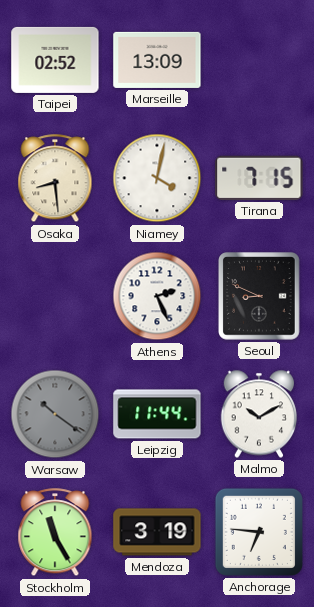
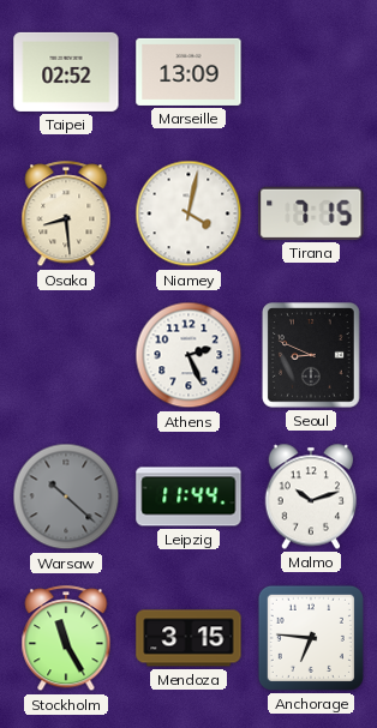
Warsaw: 10:21 -> 10:22 (66, 497)
Malmo: 10:10 -> 10:12 (311, 497)
Mendoza: 3:19 -> 3:15 (188, 638)
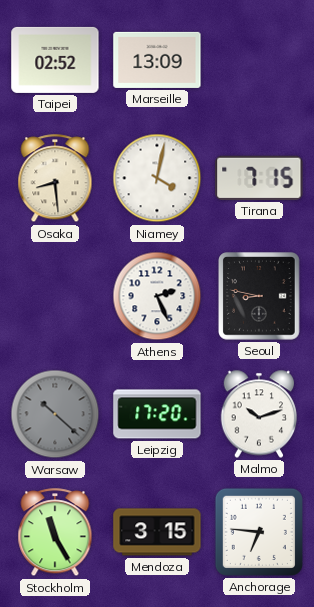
Seoul: 8:49 -> 8:47 (259, 296)
Leipzig: 11:44 -> 17:20 (157, 414)
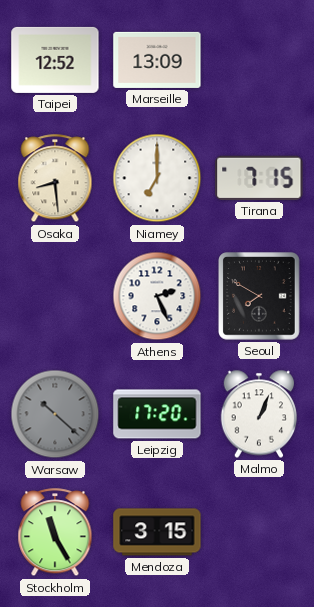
Taipei: 02:52 -> 12:52 (55, 60)
Niamey: 4:02 -> 7:00 (157, 178)
Seoul: 8:47 -> 7:50 (259, 296)
Malmo: 10:12 -> 1:04 (259, 414)
Anchorage: 6:46 -> none (259, 532)
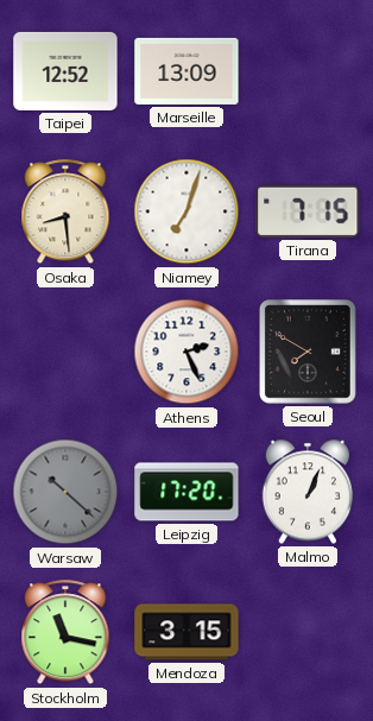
Niamey: 7:00 -> 7:03 (186, 211)
Stockholm: 11:25 -> 11:17 (65, 633)
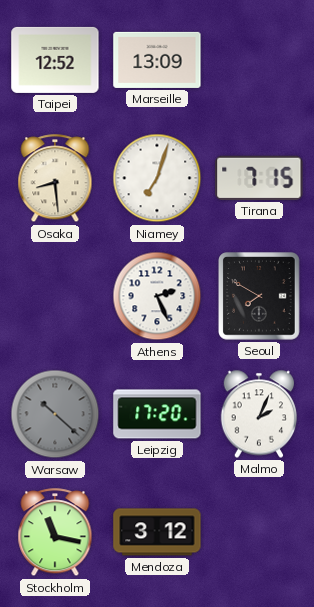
Malmo: 1:04 -> 2:04 (259, 414)
Mendoza: 3:15 -> 3:12 (157, 532)
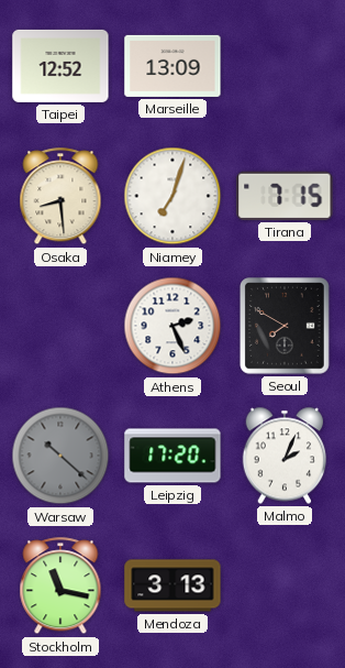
Mendoza: 3:12 -> 3:13 (172, 585)
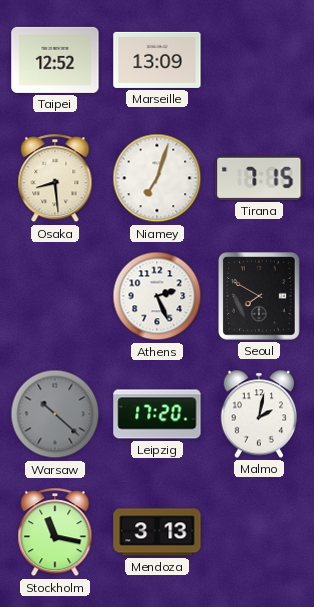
Malmo: 2:04 -> 2:02 (259, 414)
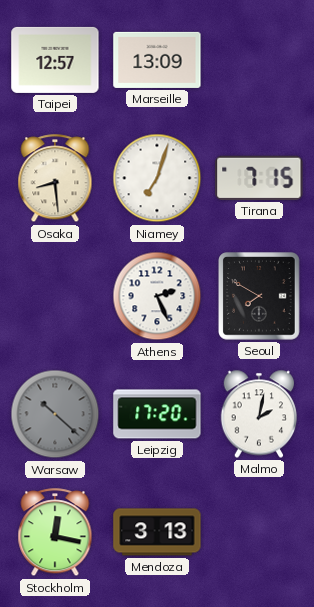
Taipei: 12:52 -> 12:57 (55, 60)
Stockholm: 11:17 -> 12:17 (55, 533)
